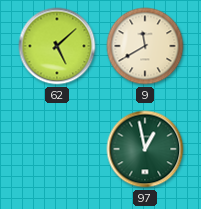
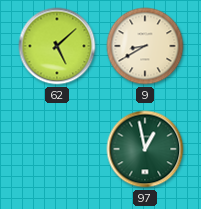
9: 11:40 -> 8:40 (145, 46)
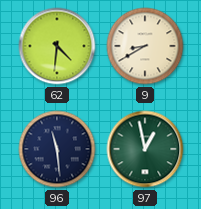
62: 5:08 -> 4:31 (57, 46)
96: none -> 11:29 (57, 149)
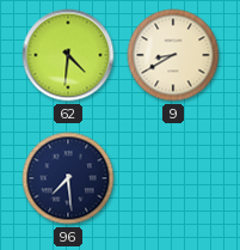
96: 11:29 -> 7:29 (68, 178)
97: 12:58 -> none (145, 149)
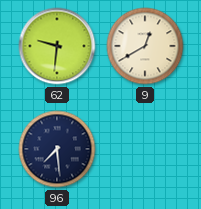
62: 4:31 -> 9:31 (57, 46)
9: 8:40 -> 12:40 (145, 46)
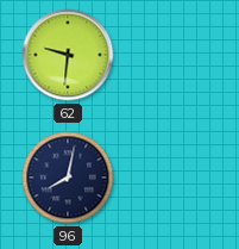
9: 12:40 -> none (145, 46)
96: 7:29 -> 8:02 (68, 178)
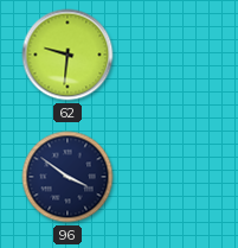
96: 8:02 -> 3:51 (67, 177)
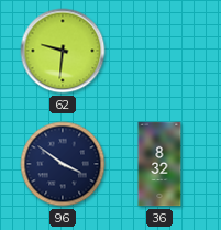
36: none -> 8:32 (159, 164)
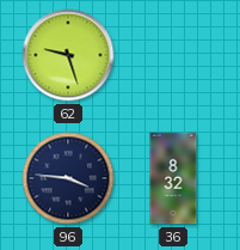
62: 9:31 -> 9:27 (68, 55)
96: 3:51 -> 3:46 (68, 178)
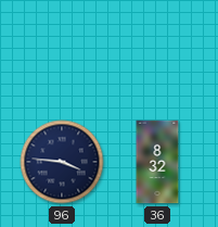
62: 9:27 -> none (68, 55)
